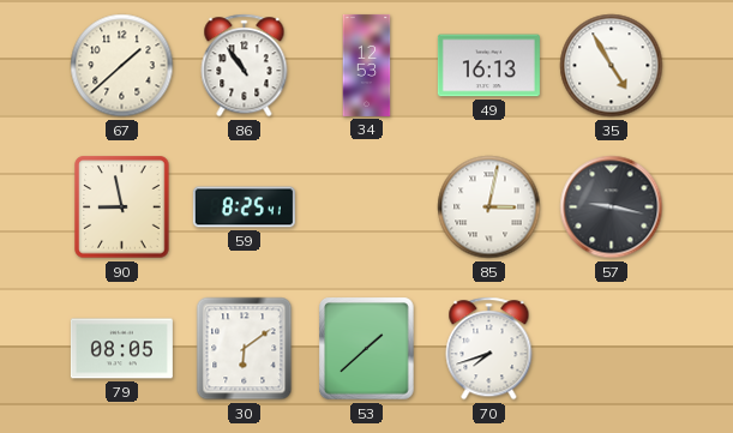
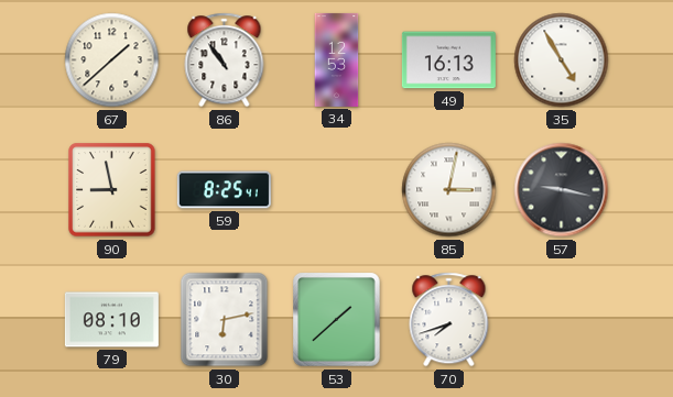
79: 08:05 -> 08:10 (111, 320)
30: 6:09 -> 6:13 (225, 320)
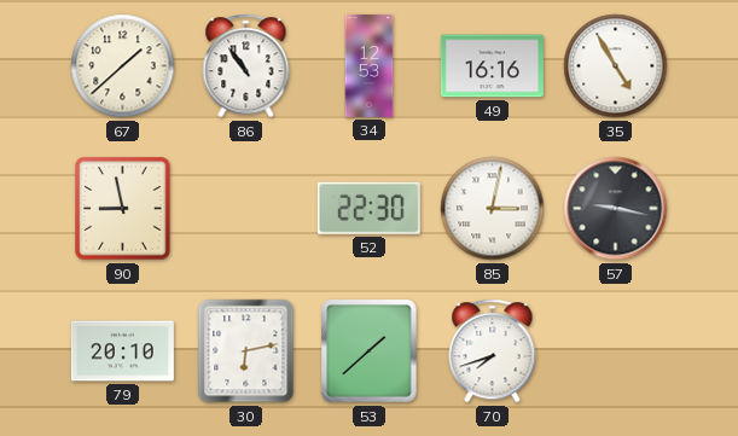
49: 16:13 -> 16:16 (492, 66)
59: 8:25 -> none (224, 190)
52: none -> 22:30 (368, 208)
79: 08:10 -> 20:10 (122, 351)
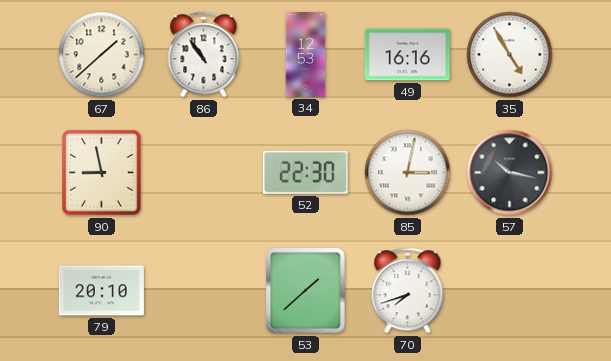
57: 9:17 -> 10:17 (510, 173)
30: 6:13 -> none (246, 351)
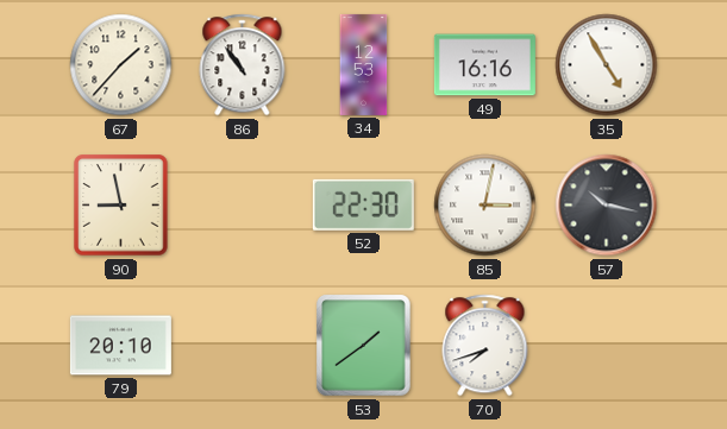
67: 1:38 -> 1:37 (121, 65)
53: 1:38 -> 1:39 (364, 346)
